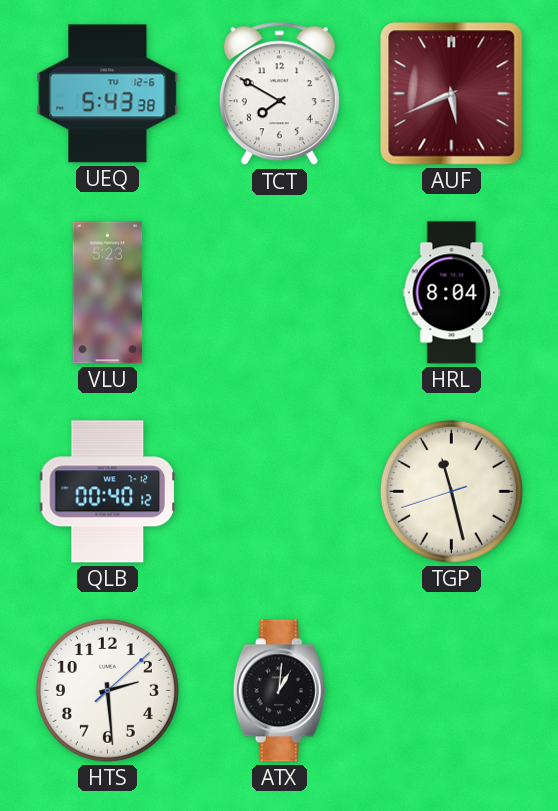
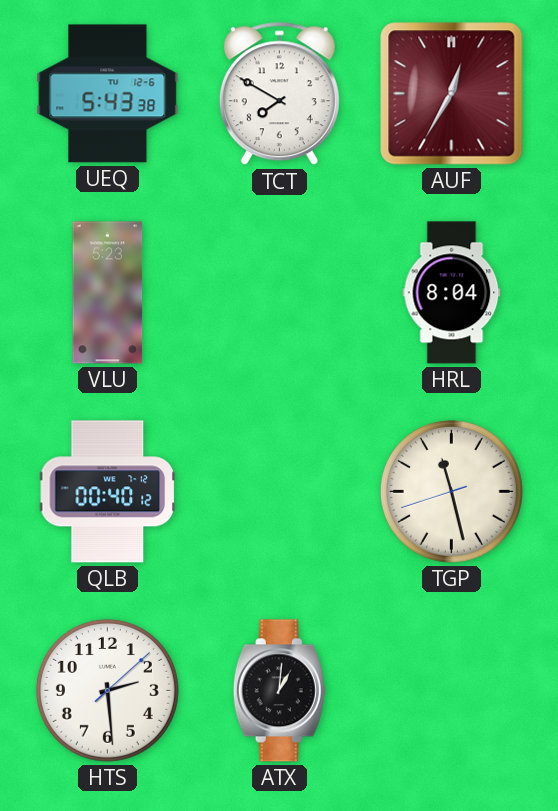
AUF: 5:41 -> 12:35 (452, 94)
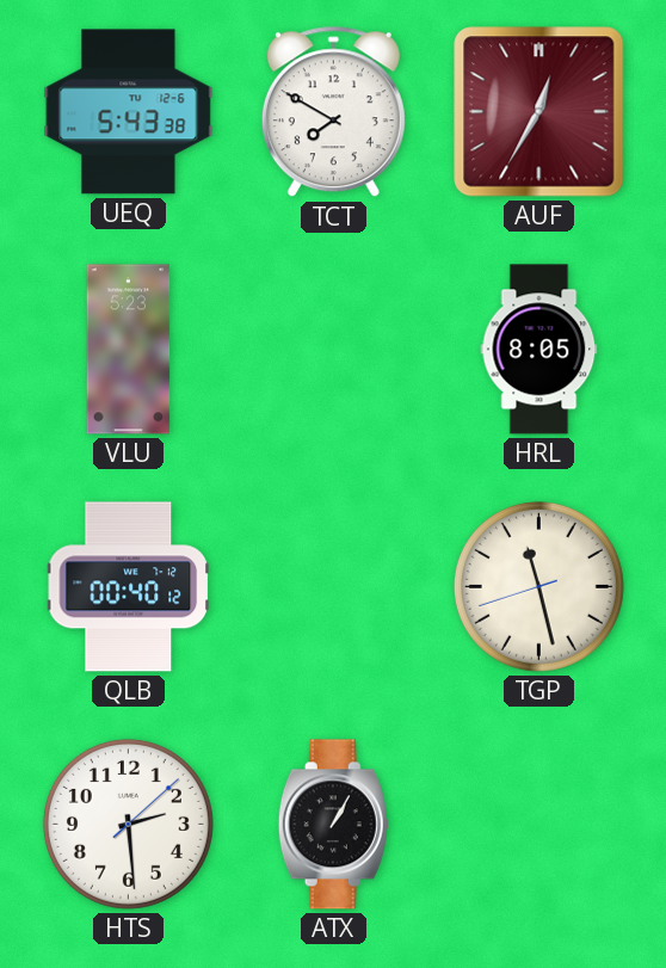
HRL: 8:04 -> 8:05 (539, 350)
ATX: 1:01 -> 1:05 (333, 825)
